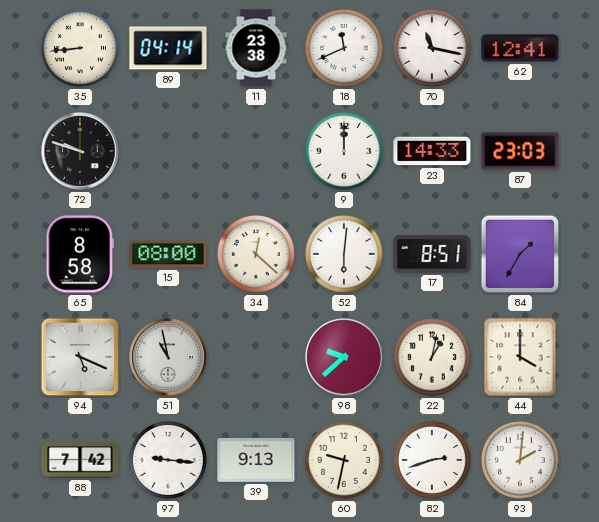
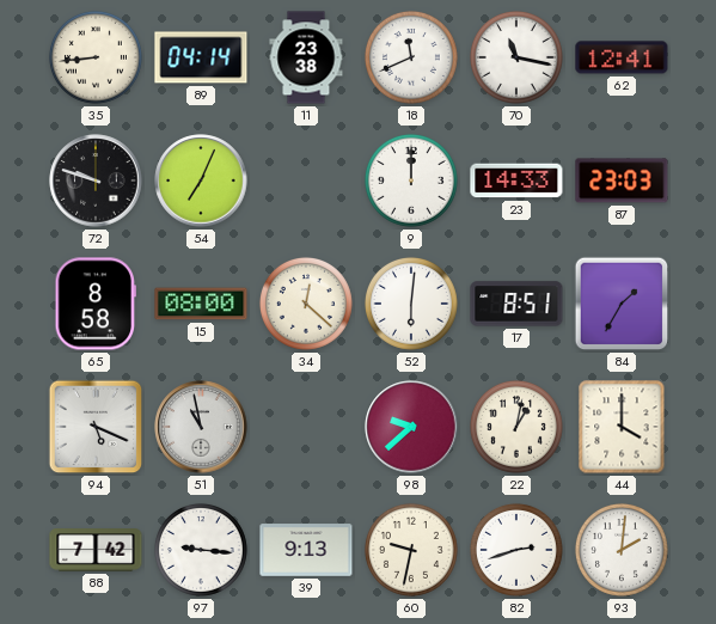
54: none -> 7:04 (201, 181)
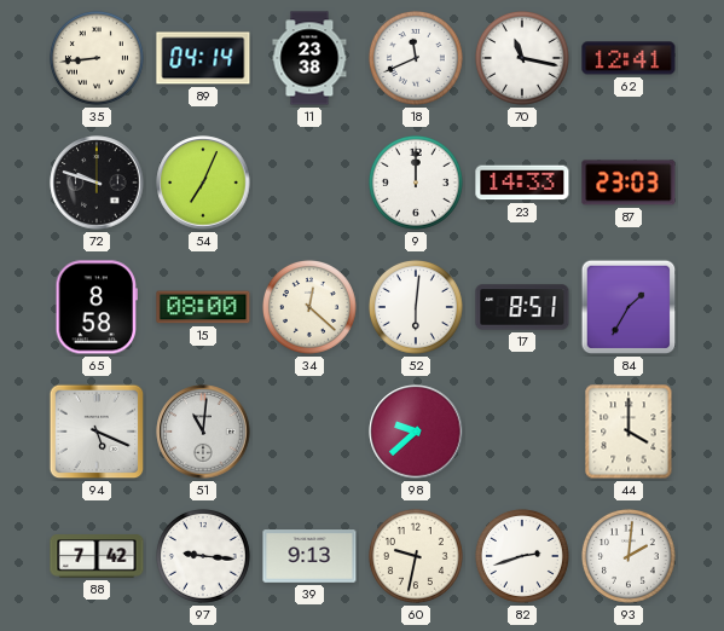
51: 10:58 -> 11:01 (203, 432)
22: 1:02 -> none (516, 427)
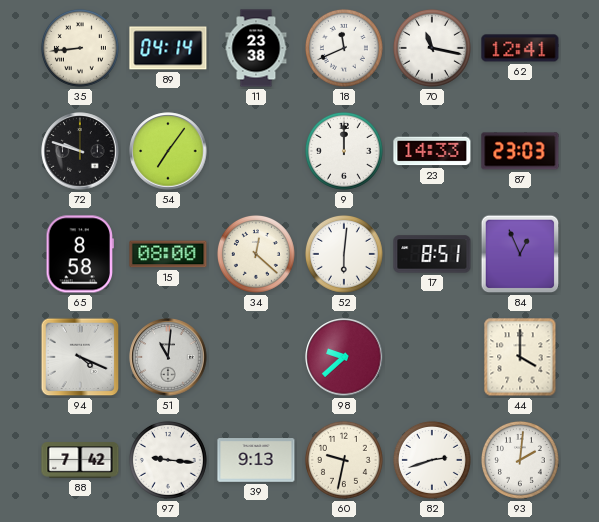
54: 7:04 -> 7:06 (168, 151)
84: 1:35 -> 12:56 (520, 254)
94: 5:19 -> 4:19 (80, 357)
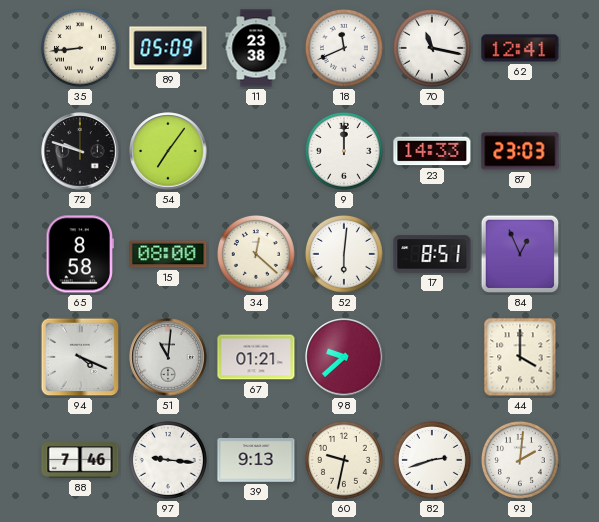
89: 04:14 -> 05:09 (168, 48)
67: none -> 01:21 (256, 357)
88: 7:42 -> 7:46 (80, 460)
